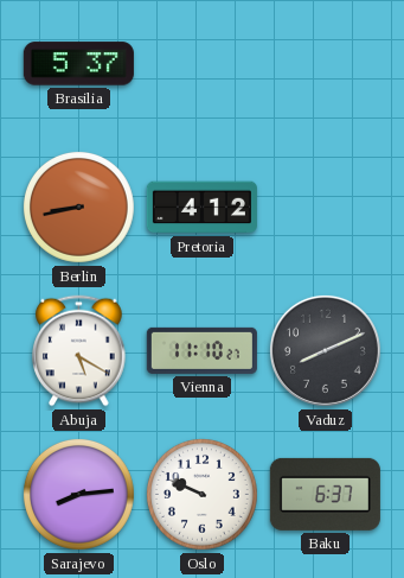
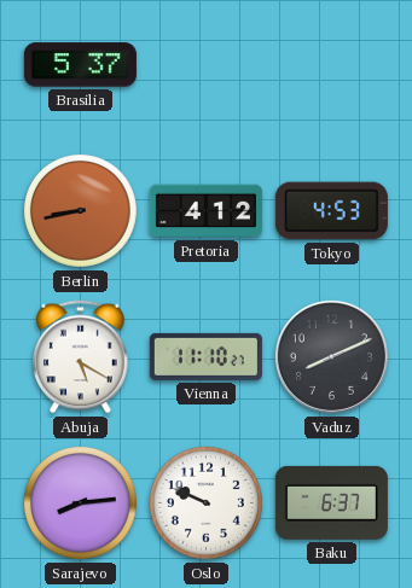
Tokyo: none -> 4:53 (331, 211)
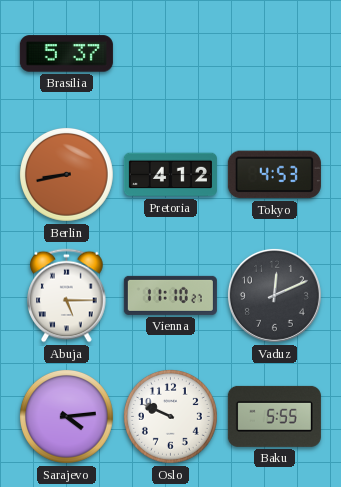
Abuja: 5:20 -> 5:15 (67, 296)
Vaduz: 8:11 -> 12:11 (274, 295)
Sarajevo: 8:14 -> 4:14 (66, 416)
Baku: 6:37 -> 5:55 (274, 416)
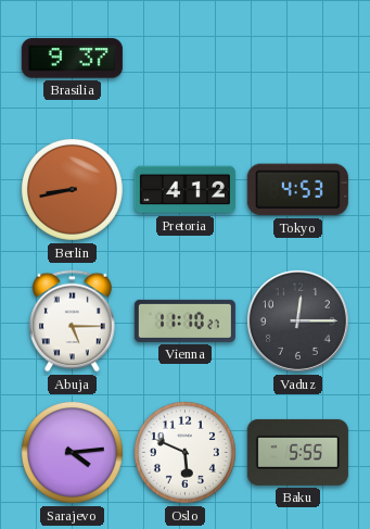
Brasilia: 5:37 -> 9:37 (72, 59)
Vaduz: 12:11 -> 12:15 (297, 320)
Oslo: 9:49 -> 5:49 (184, 452)
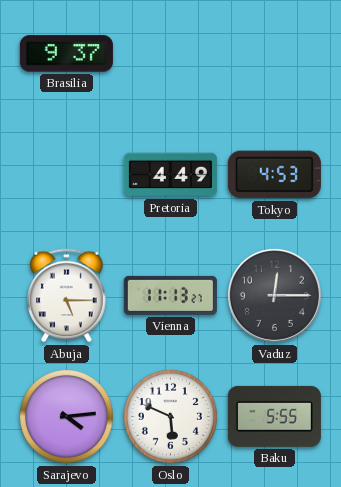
Berlin: 8:43 -> none (72, 189)
Pretoria: 4:12 -> 4:49 (170, 175)
Vienna: 11:10 -> 11:13 (170, 295)
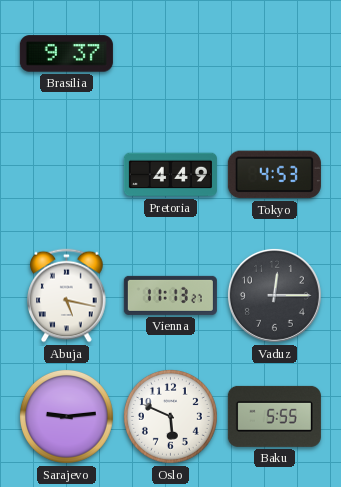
Abuja: 5:15 -> 5:17 (67, 296)
Sarajevo: 4:14 -> 9:14 (66, 416)
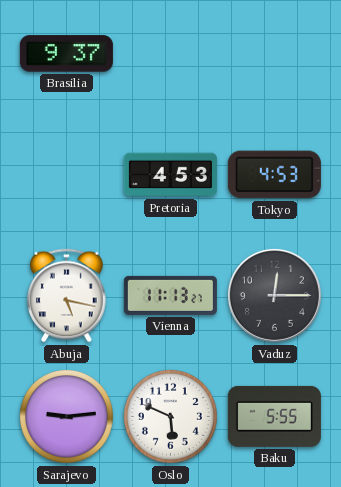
Pretoria: 4:49 -> 4:53 (170, 175)
